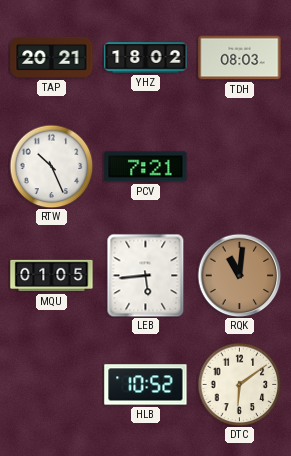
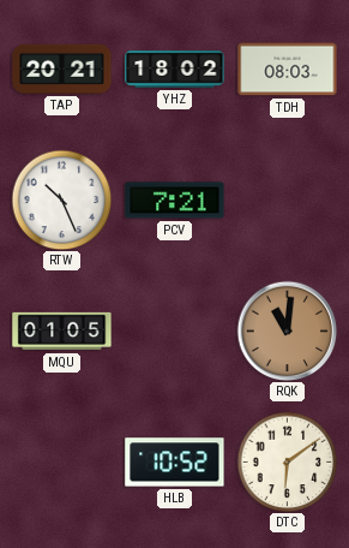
LEB: 5:44 -> none (146, 275)
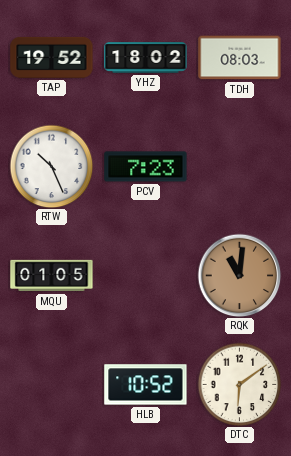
TAP: 20:21 -> 19:52 (52, 57)
PCV: 7:21 -> 7:23 (146, 167)
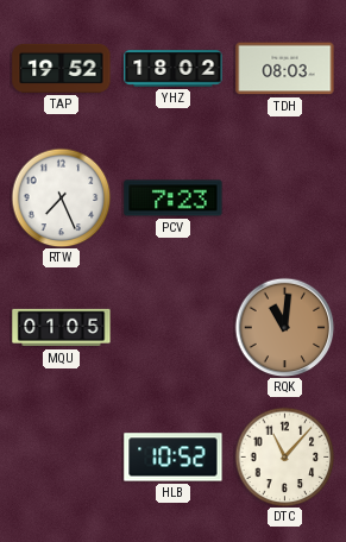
RTW: 10:26 -> 7:26 (61, 197)
DTC: 6:09 -> 11:07 (284, 456)
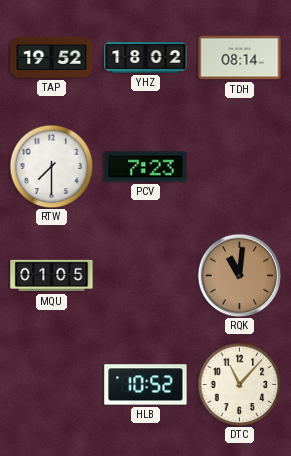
TDH: 08:03 -> 08:14 (240, 58)
RTW: 7:26 -> 7:30 (51, 166)
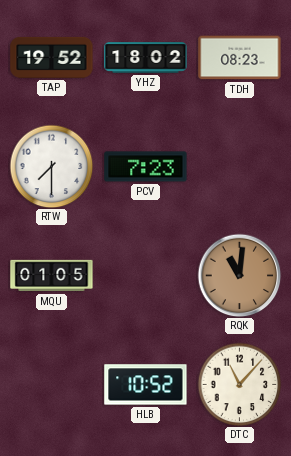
TDH: 08:14 -> 08:23 (240, 58)
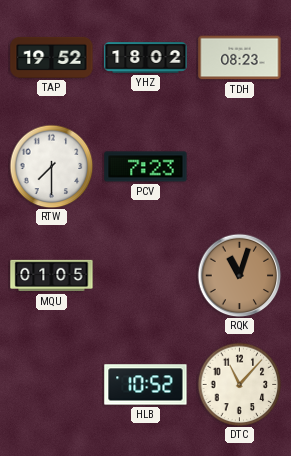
RQK: 11:01 -> 11:03 (239, 275)
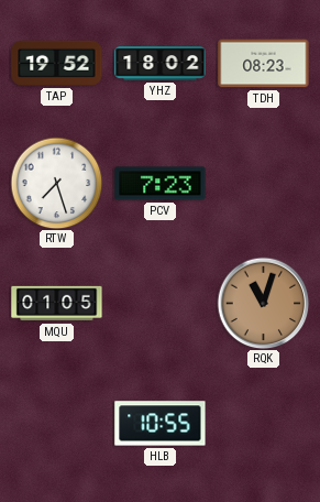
RTW: 7:30 -> 7:27 (56, 183)
HLB: 10:52 -> 10:55 (161, 424)
DTC: 11:07 -> none (239, 384)
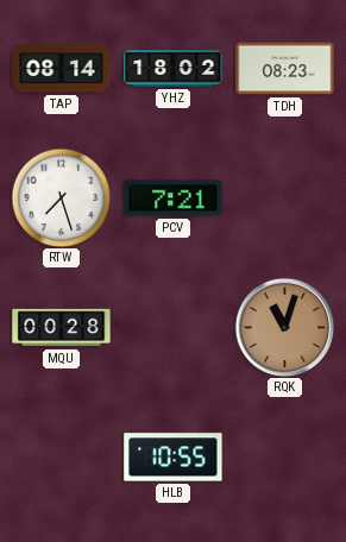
TAP: 19:52 -> 08:14 (62, 68)
PCV: 7:23 -> 7:21 (174, 198)
MQU: 01:05 -> 00:28 (62, 328)
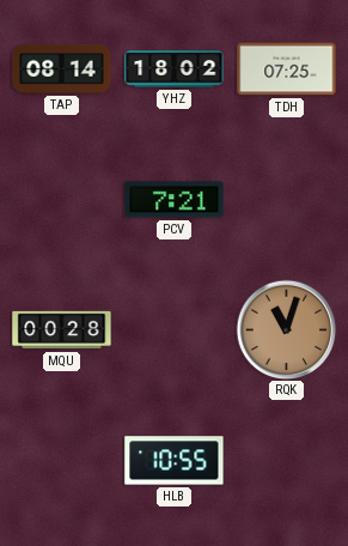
TDH: 08:23 -> 07:25 (287, 69)
RTW: 7:27 -> none (61, 197)
